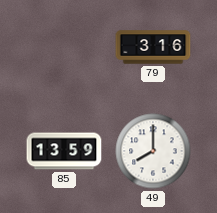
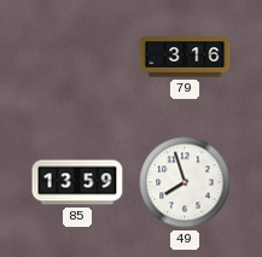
49: 8:00 -> 7:57 (185, 182)
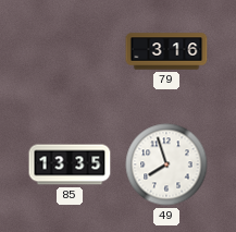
85: 13:59 -> 13:35 (70, 164)
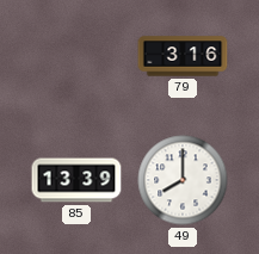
85: 13:35 -> 13:39 (76, 180)
49: 7:57 -> 8:00 (183, 180)
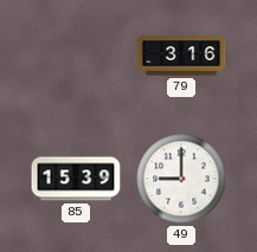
85: 13:39 -> 15:39 (76, 179)
49: 8:00 -> 9:00 (181, 179)
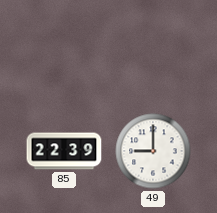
79: 3:16 -> none (181, 56)
85: 15:39 -> 22:39 (64, 151)
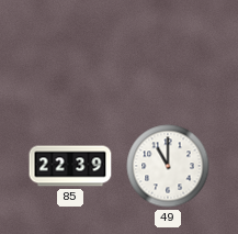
49: 9:00 -> 11:00 (168, 166)
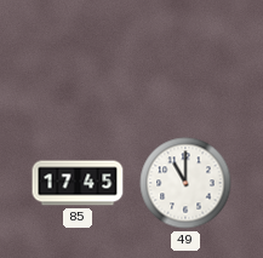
85: 22:39 -> 17:45 (78, 183)
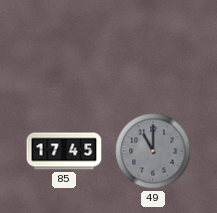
49 dial: white -> grey (153, 151)
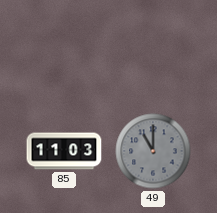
85: 17:45 -> 11:03 (64, 151)
